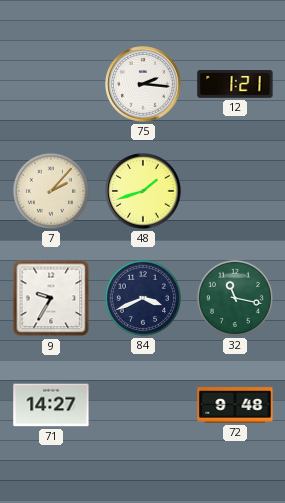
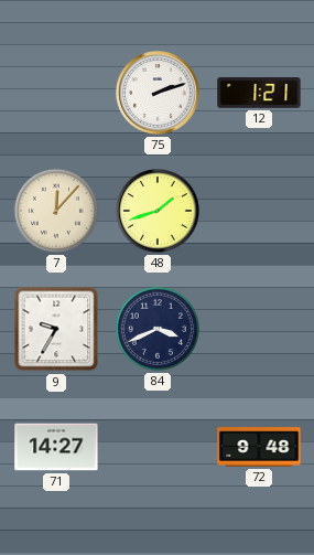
75: 2:16 -> 2:12 (158, 93)
7: 2:07 -> 12:07 (56, 211)
32: 11:17 -> none (235, 298)
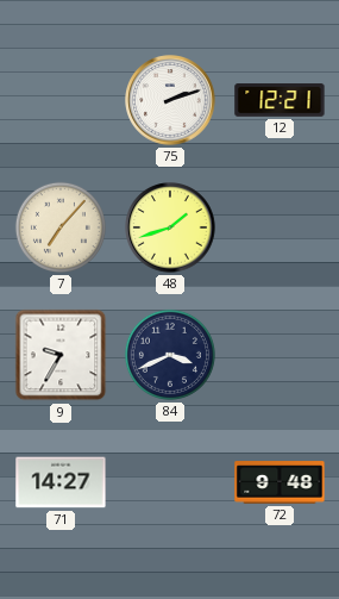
12: 1:21 -> 12:21 (280, 100)
7: 12:07 -> 7:07 (61, 227)
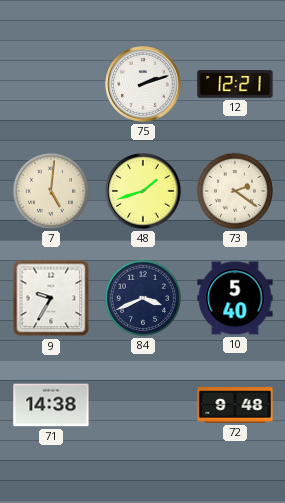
7: 7:07 -> 5:01 (51, 191)
73: none -> 2:21 (235, 191)
10: none -> 5:40 (235, 298)
71: 14:27 -> 14:38 (51, 405)
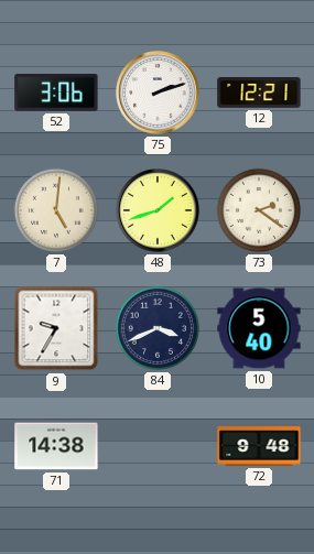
52: none -> 3:06 (56, 94)
